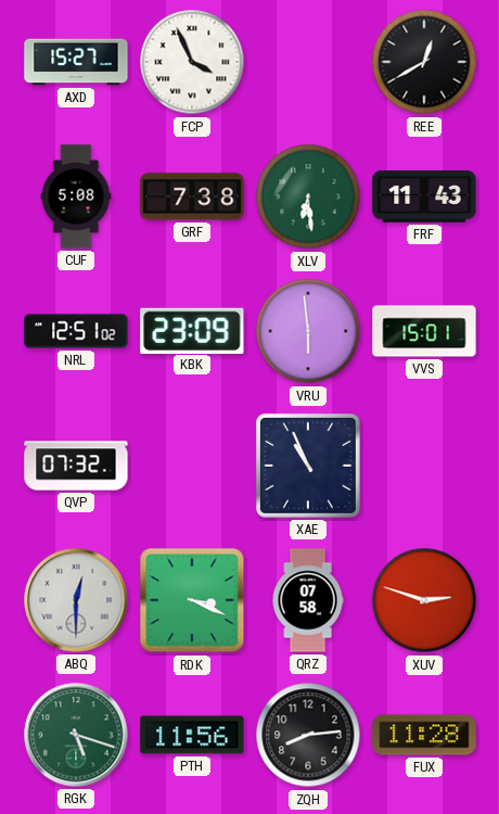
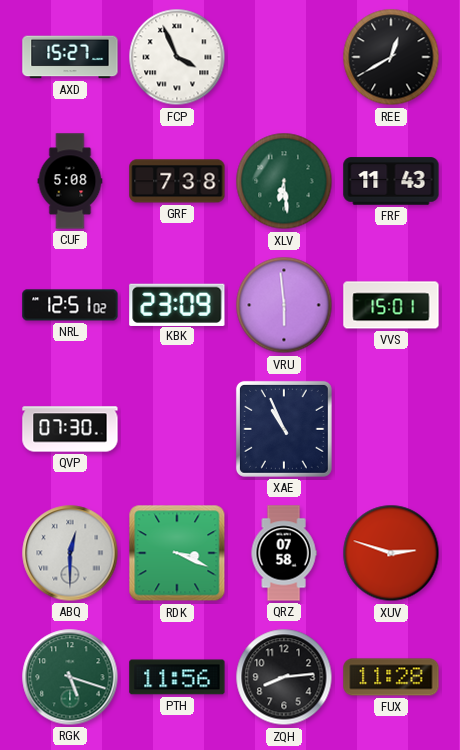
QVP: 07:32 -> 07:30 (70, 429)
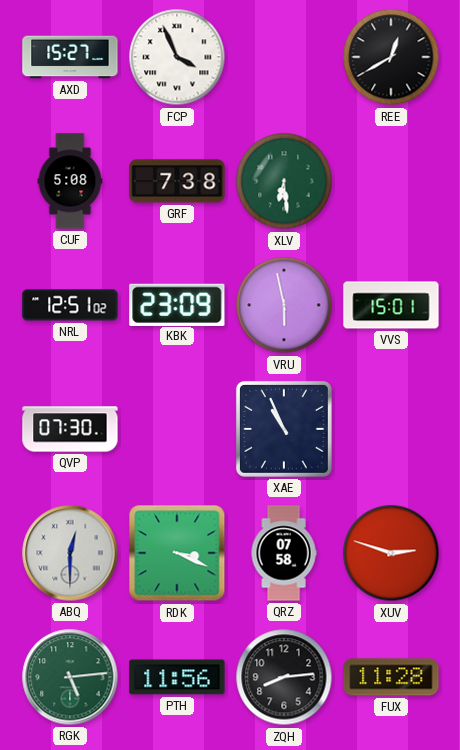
FRF: 11:43 -> none (391, 181)
VRU: 5:59 -> 5:58 (284, 305)
RGK: 5:18 -> 5:14 (70, 677)
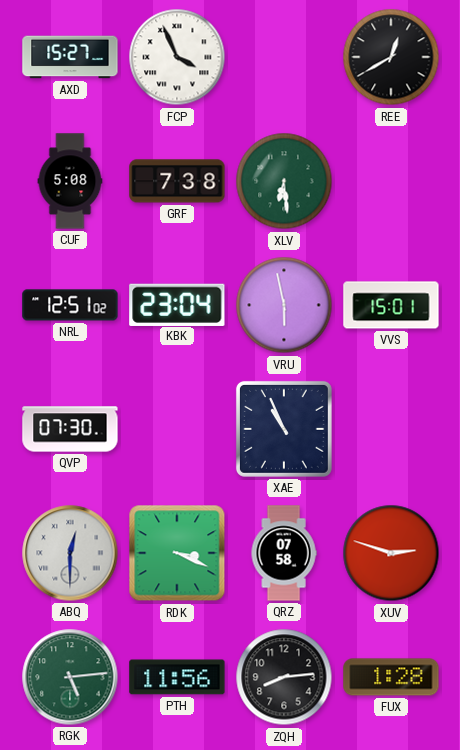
KBK: 23:09 -> 23:04 (177, 304)
FUX: 11:28 -> 1:28 (391, 677)
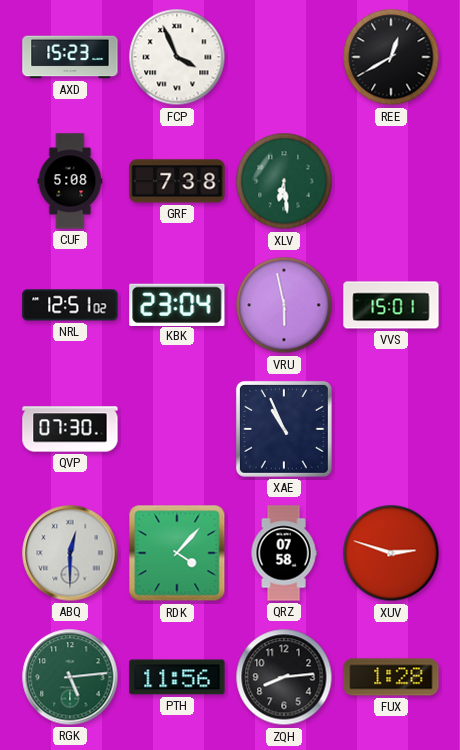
AXD: 15:27 -> 15:23 (70, 57)
RDK: 3:19 -> 4:07 (177, 553)
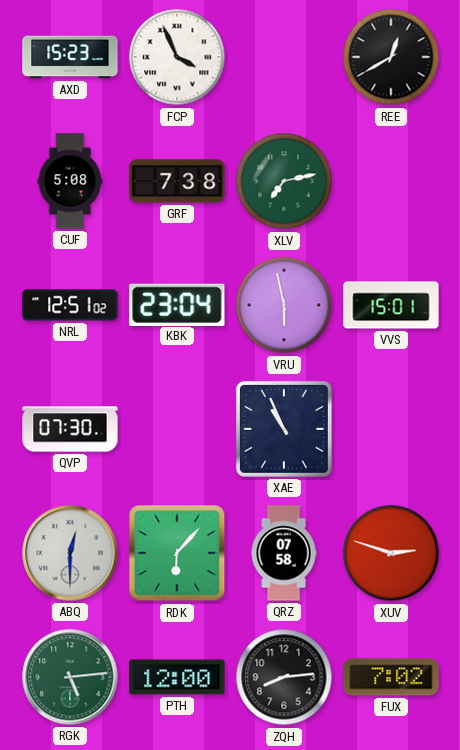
XLV: 6:29 -> 7:13 (284, 181)
RDK: 4:07 -> 6:07 (177, 553)
PTH: 11:56 -> 12:00 (177, 677)
FUX: 1:28 -> 7:02 (391, 677)
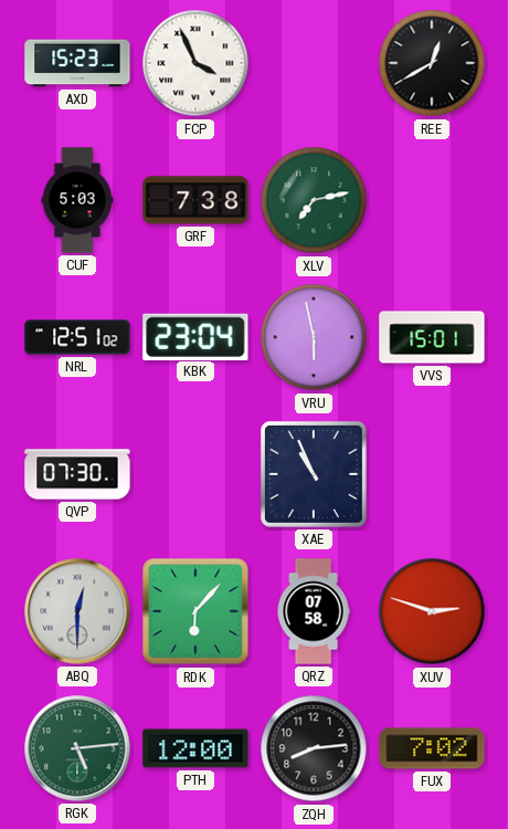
CUF: 5:08 -> 5:03 (77, 200)
